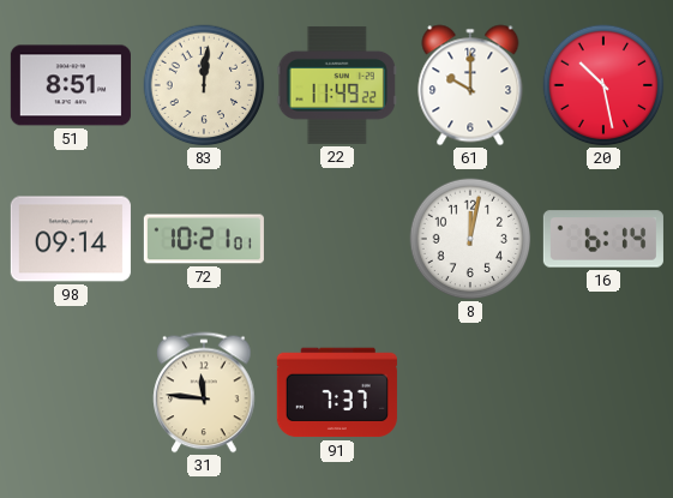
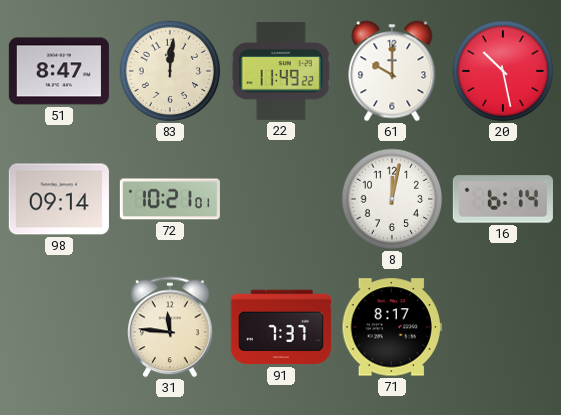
51: 8:51 -> 8:47 (59, 71)
71: none -> 8:17 (392, 327)
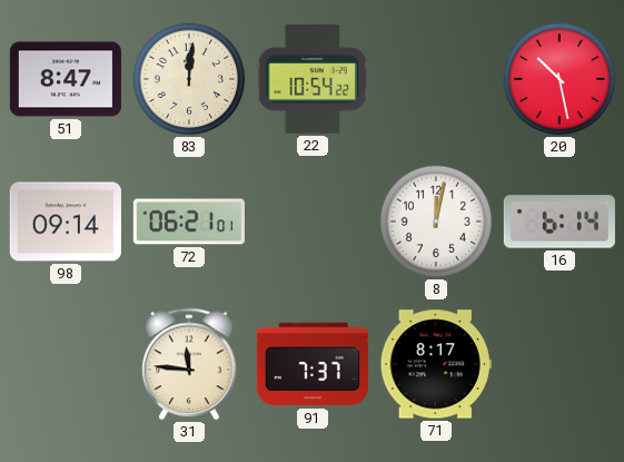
22: 11:49 -> 10:54 (313, 79)
61: 10:00 -> none (392, 71)
72: 10:21 -> 06:21 (189, 222)
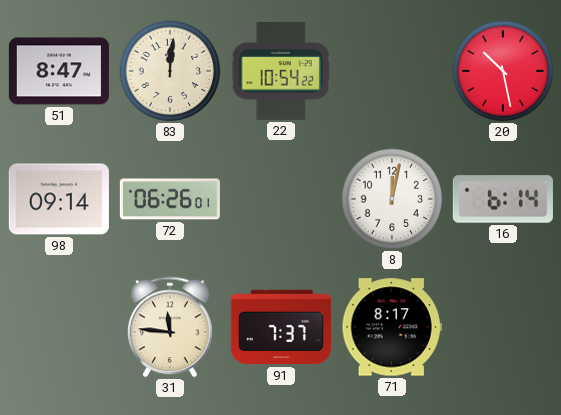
72: 06:21 -> 06:26 (170, 199)
